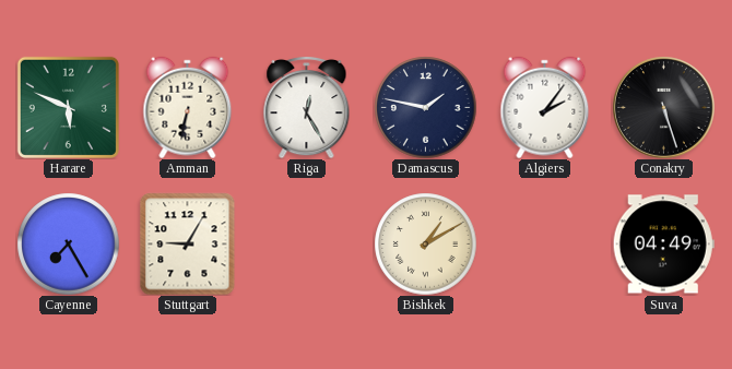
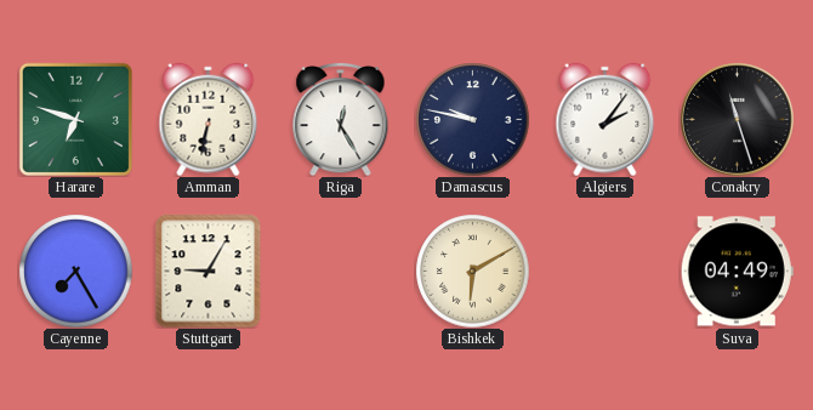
Harare: 5:49 -> 6:48 (75, 119)
Damascus: 1:47 -> 9:47 (472, 119)
Conakry: 5:27 -> 11:27 (738, 120)
Bishkek: 1:10 -> 6:10 (472, 271)
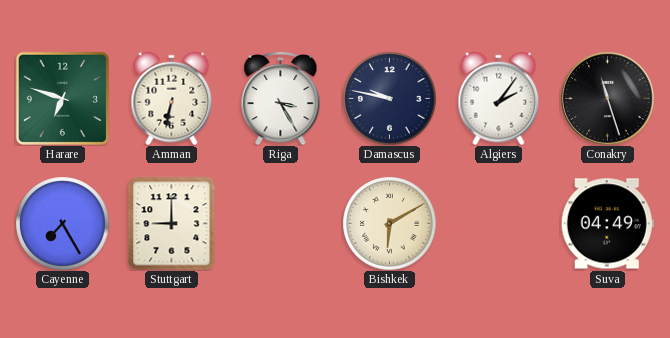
Riga: 12:25 -> 3:25 (281, 98)
Stuttgart: 9:05 -> 9:00 (172, 223)
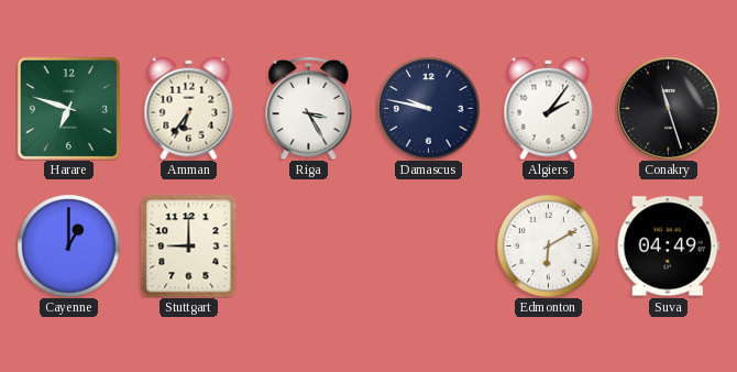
Amman: 6:32 -> 6:36 (189, 108)
Cayenne: 7:25 -> 1:00 (68, 245)
Bishkek: 6:10 -> none (389, 223)
Edmonton: none -> 6:10 (548, 245)
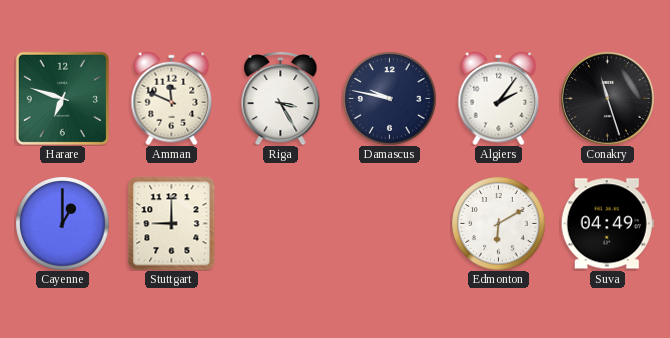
Amman: 6:36 -> 11:49 (172, 98)
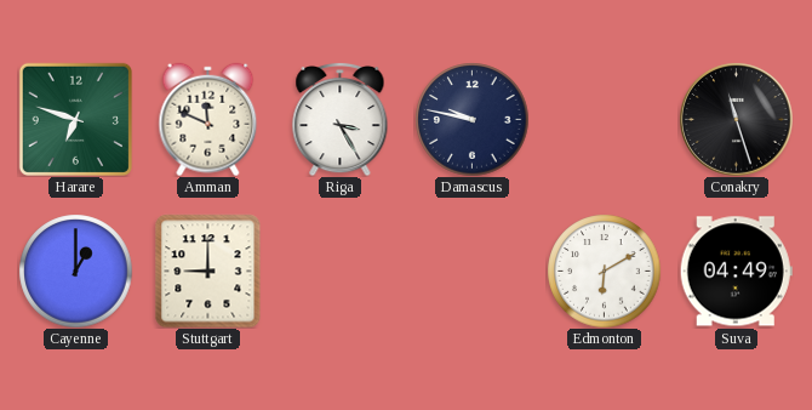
Algiers: 2:06 -> none (499, 98)
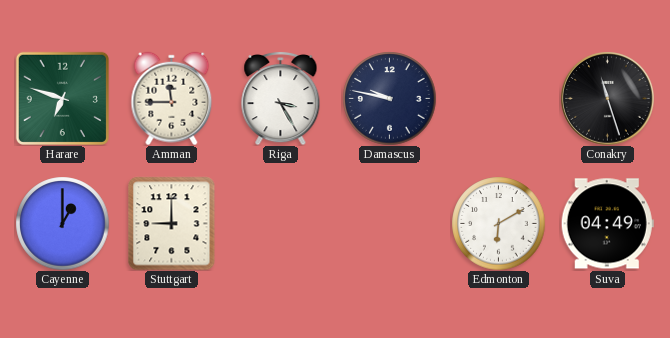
Amman: 11:49 -> 11:45 (172, 98)
